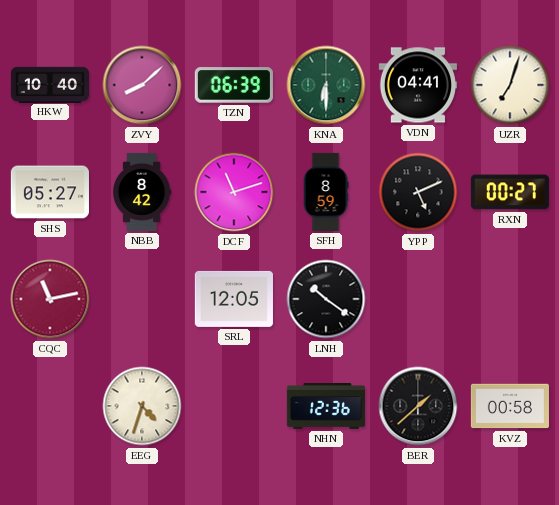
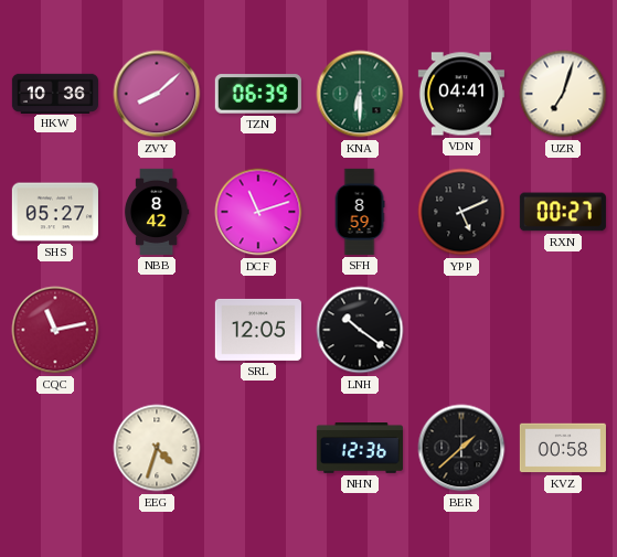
HKW: 10:40 -> 10:36 (55, 93)
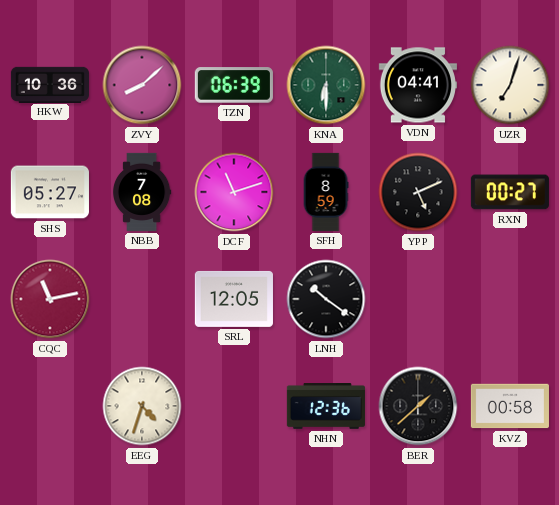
NBB: 8:42 -> 7:08 (142, 192)
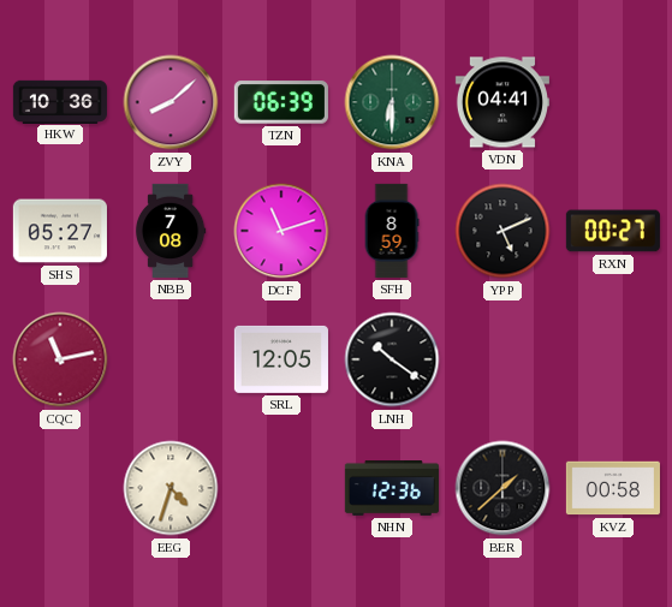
UZR: 7:03 -> none (510, 85)
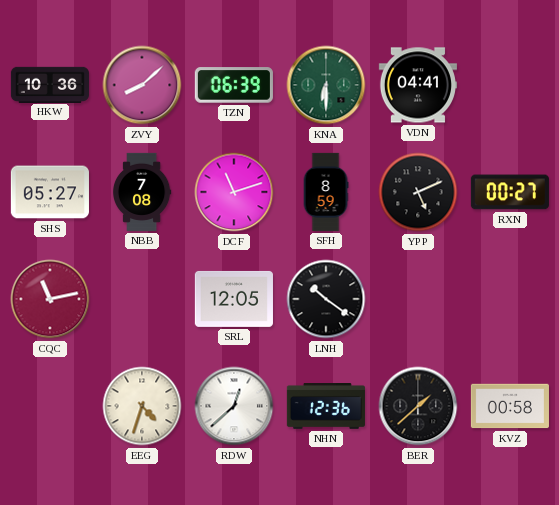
RDW: none -> 12:38 (234, 406)
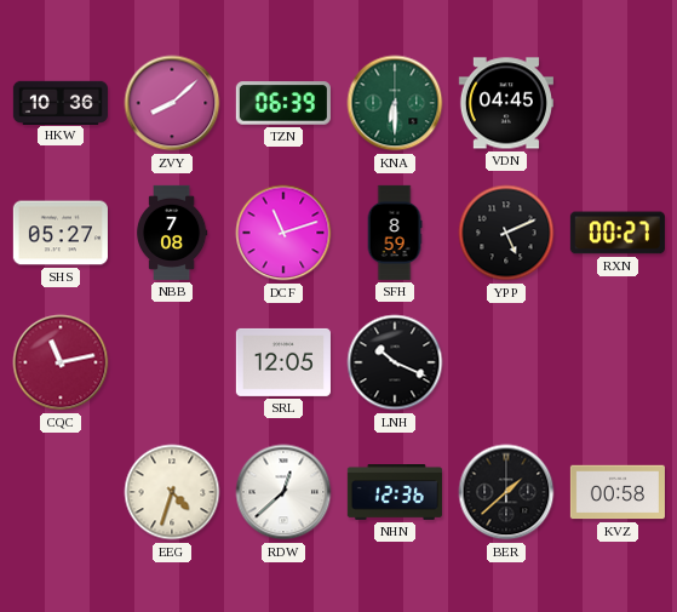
VDN: 04:41 -> 04:45 (506, 103)
LNH: 10:21 -> 10:19 (395, 362)
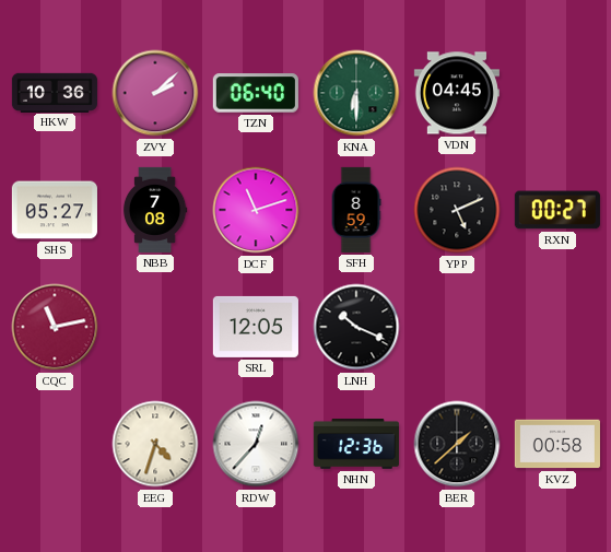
ZVY: 8:08 -> 2:08 (155, 93)
TZN: 06:39 -> 06:40 (256, 93)
RDW: 12:38 -> 12:37 (256, 444)
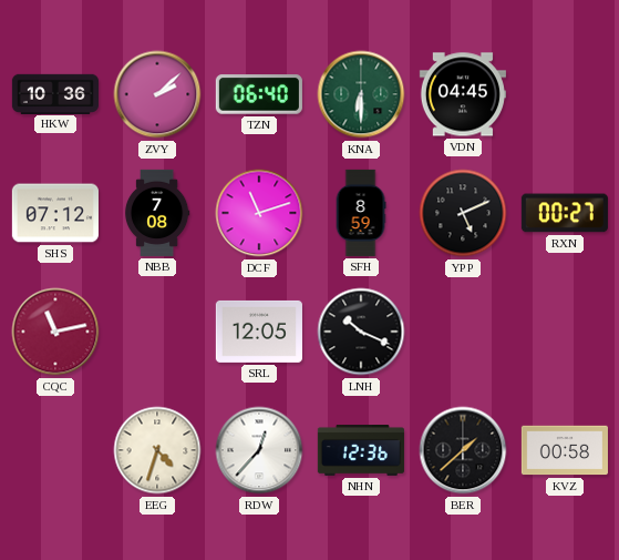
SHS: 05:27 -> 07:12 (55, 213)
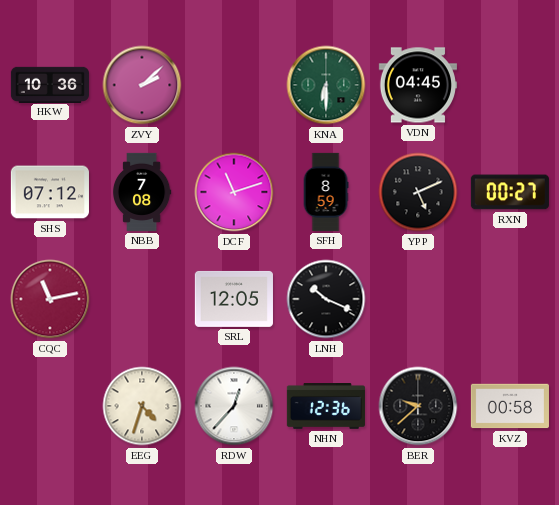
TZN: 06:40 -> none (259, 94)
BER: 1:38 -> 9:38 (418, 406)
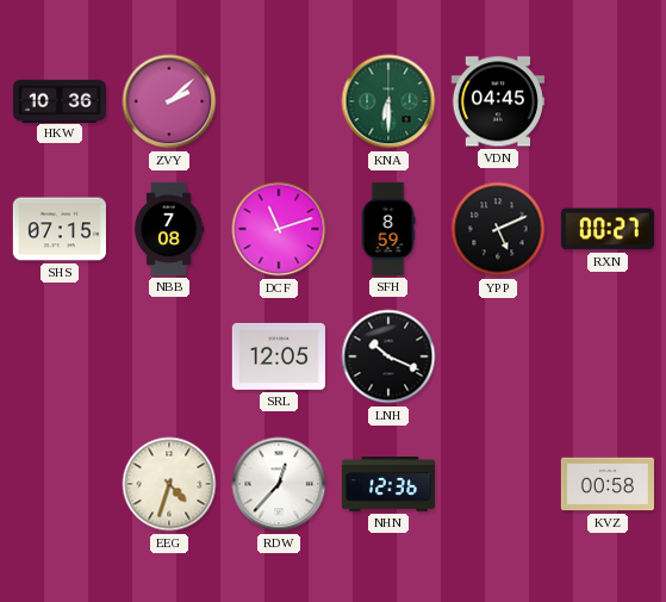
SHS: 07:12 -> 07:15 (60, 229)
CQC: 11:13 -> none (50, 299)
BER: 9:38 -> none (418, 406)
